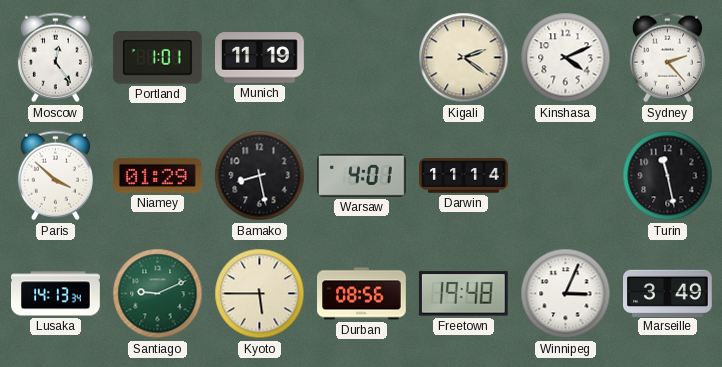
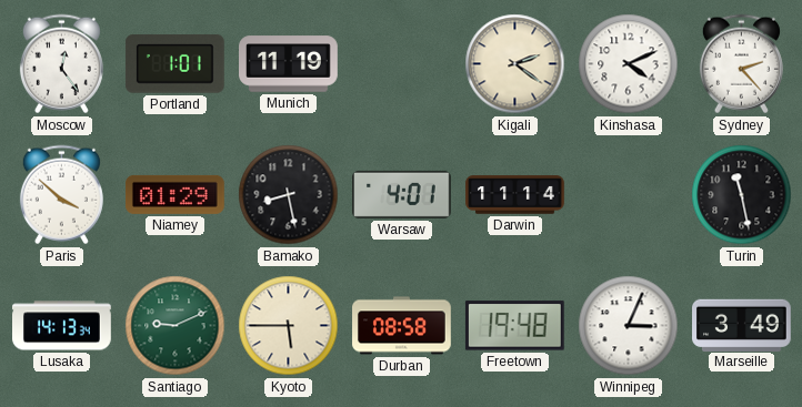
Durban: 08:56 -> 08:58 (402, 326)
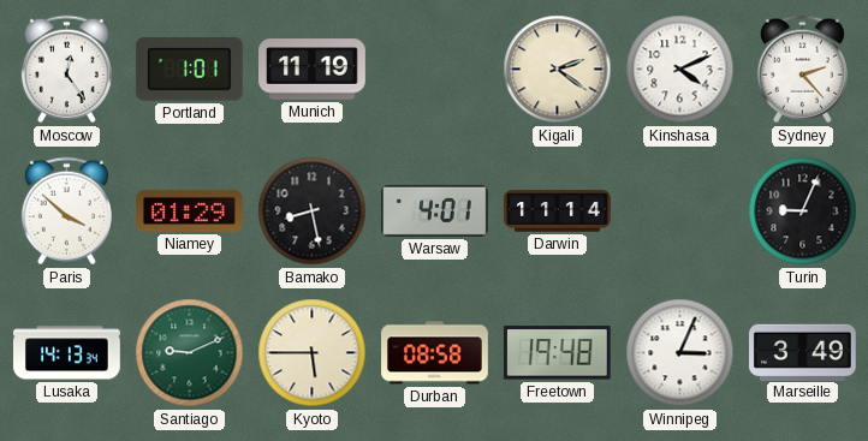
Turin: 11:28 -> 9:04 (803, 211)
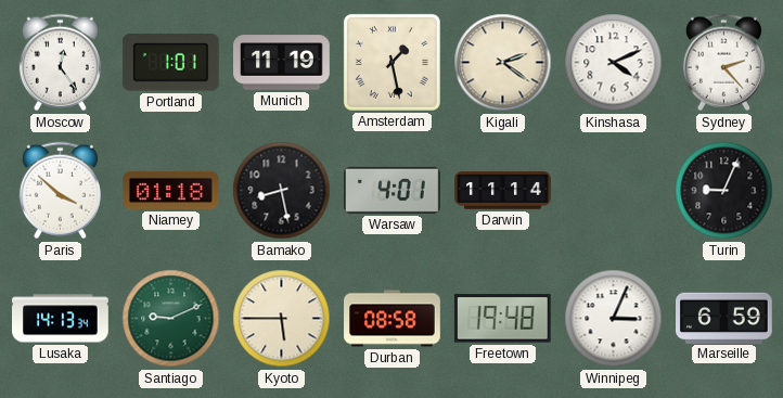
Amsterdam: none -> 1:28 (391, 62)
Niamey: 01:29 -> 01:18 (171, 190)
Marseille: 3:49 -> 6:59 (724, 318)
